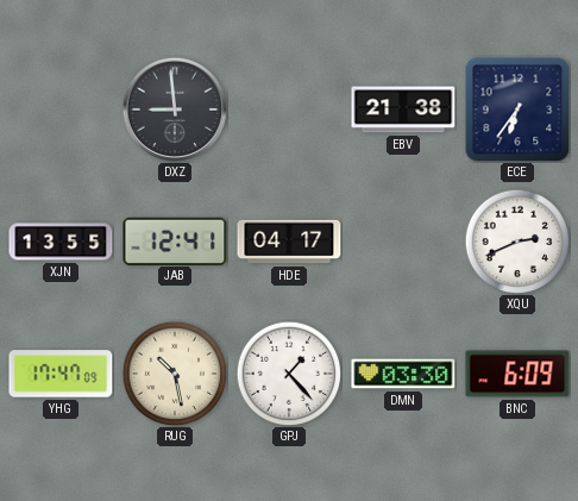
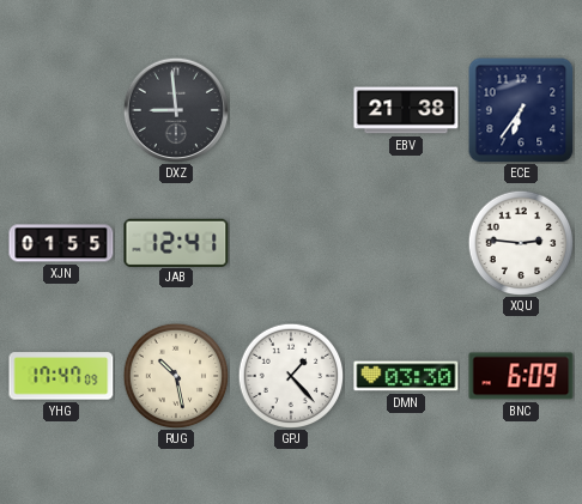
XJN: 13:55 -> 01:55 (61, 243)
HDE: 04:17 -> none (289, 242)
XQU: 2:41 -> 2:46 (521, 243)
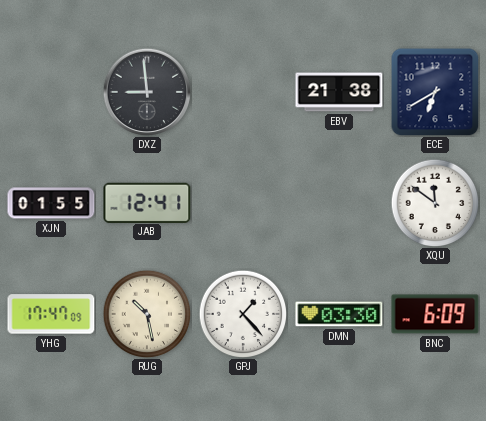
ECE: 6:36 -> 6:40 (435, 92)
XQU: 2:46 -> 11:51 (435, 203)
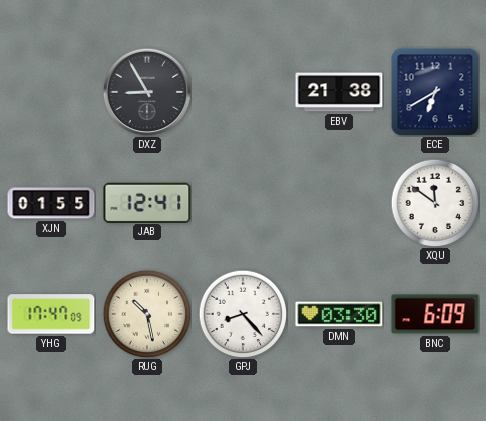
DXZ: 8:59 -> 8:55 (146, 91)
GPJ: 1:23 -> 8:23 (243, 314)
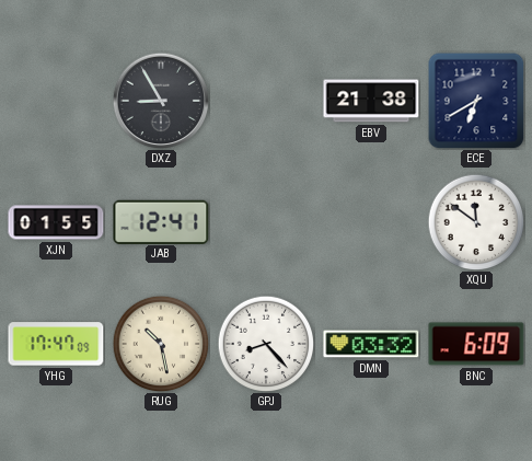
DMN: 03:30 -> 03:32 (371, 344)
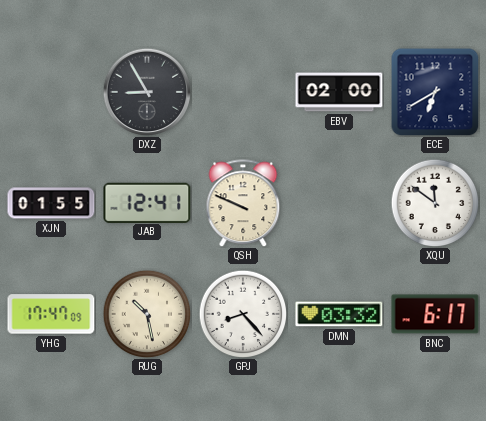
EBV: 21:38 -> 02:00 (339, 92)
QSH: none -> 9:49 (243, 203)
BNC: 6:09 -> 6:17 (435, 314)
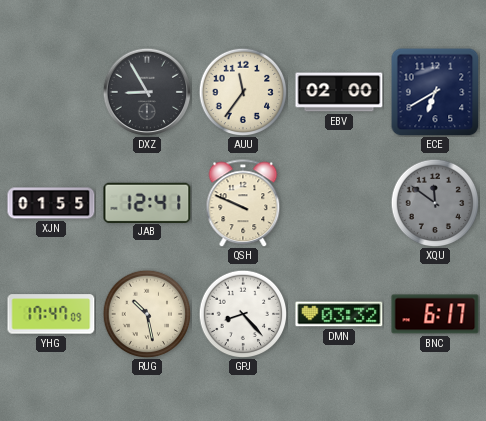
AUU: none -> 11:36 (243, 92)
XQU dial: white -> grey (435, 203)
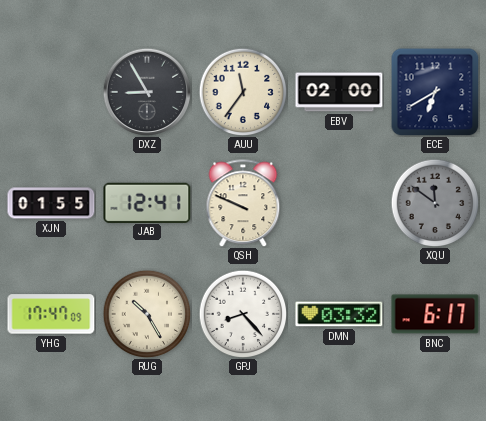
RUG: 10:28 -> 10:25 (147, 314)
